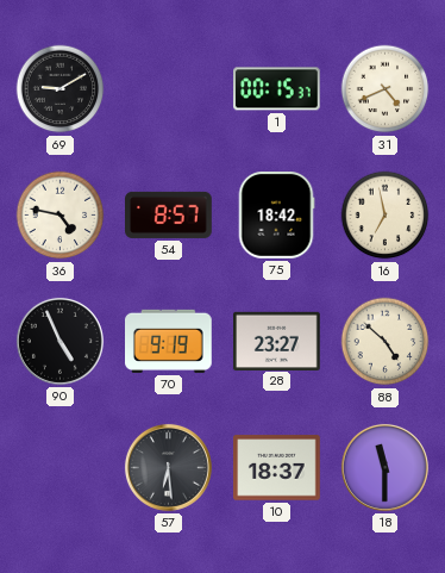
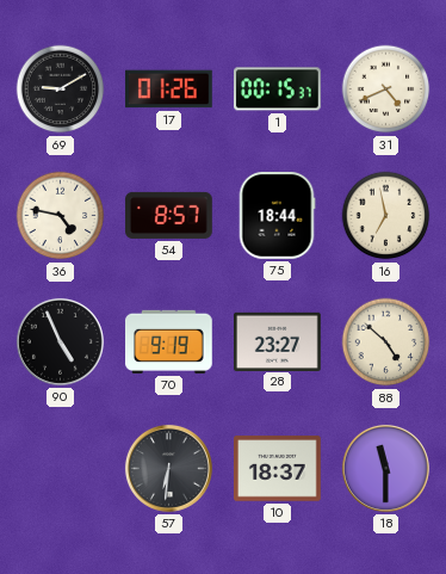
17: none -> 01:26 (169, 90)
75: 18:42 -> 18:44 (277, 216)
57: 6:29 -> 6:31 (168, 468)
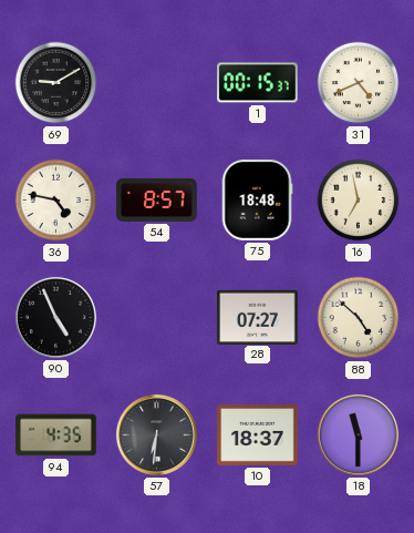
17: 01:26 -> none (169, 90)
75: 18:44 -> 18:48 (257, 201)
70: 9:19 -> none (169, 341)
28: 23:27 -> 07:27 (258, 317)
94: none -> 4:35 (56, 435)
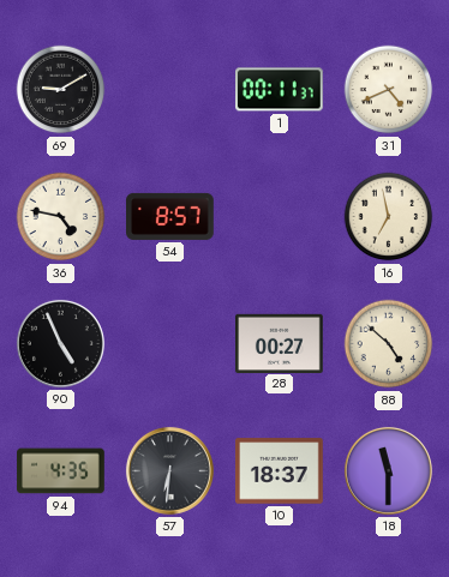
1: 00:15 -> 00:11 (280, 90)
75: 18:48 -> none (257, 201)
28: 07:27 -> 00:27 (280, 343)
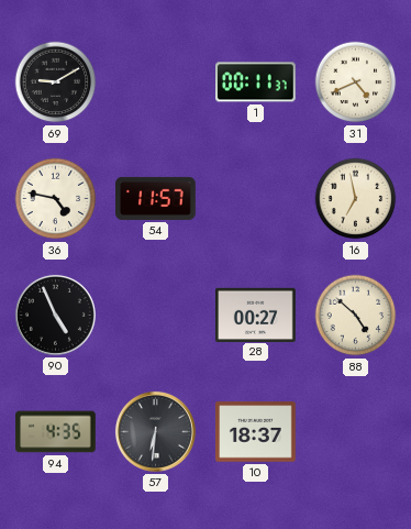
54: 8:57 -> 11:57 (156, 198)
18: 11:30 -> none (388, 470)
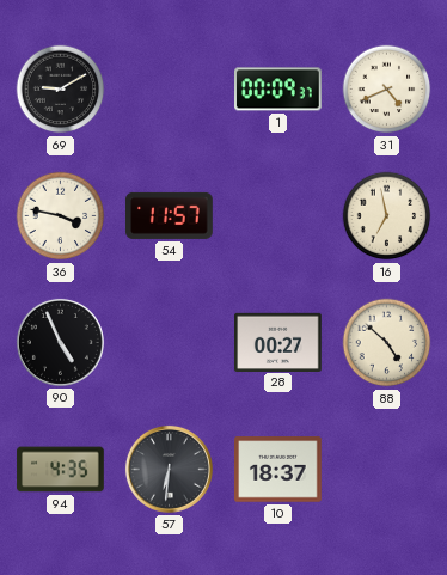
1: 00:11 -> 00:09 (278, 90)
36: 4:47 -> 3:47 (61, 216)
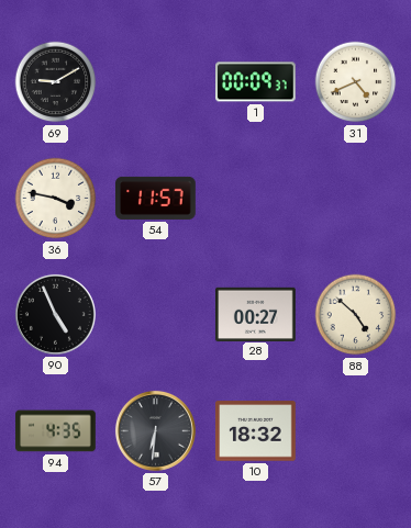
16: 6:58 -> none (387, 216)
10: 18:37 -> 18:32 (256, 431)
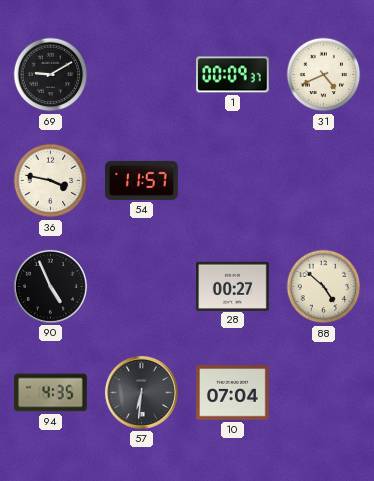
10: 18:32 -> 07:04 (233, 393)
